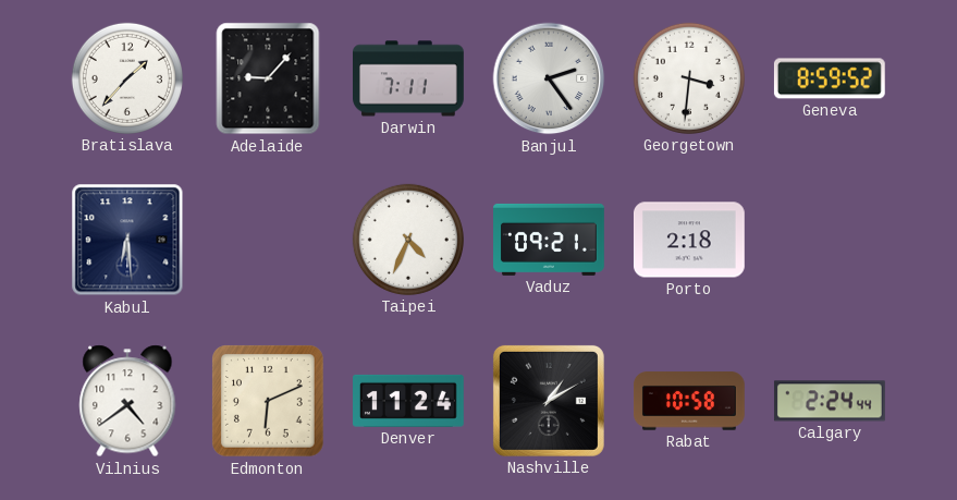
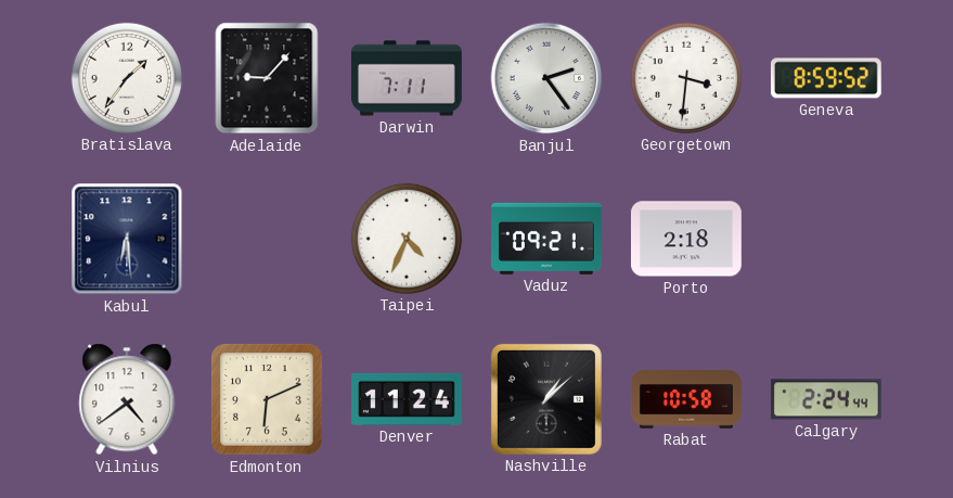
Bratislava: 1:37 -> 1:36 (127, 78)
Nashville: 1:10 -> 1:08 (546, 399)
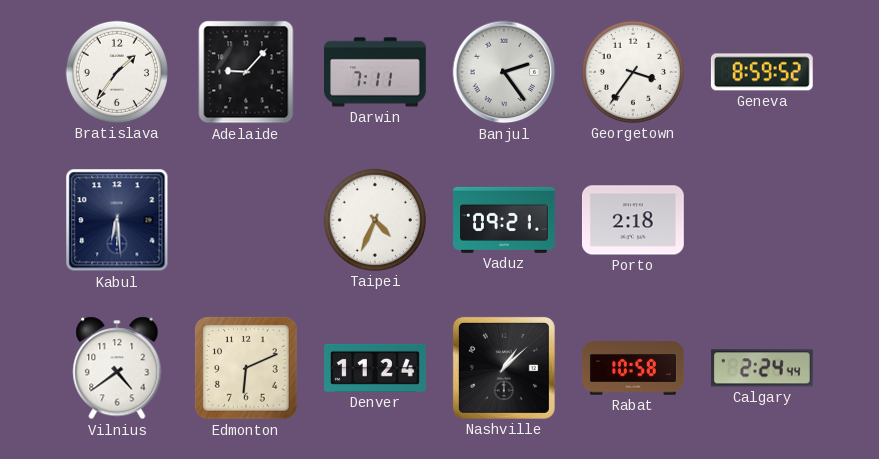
Georgetown: 3:31 -> 3:36 (633, 72)
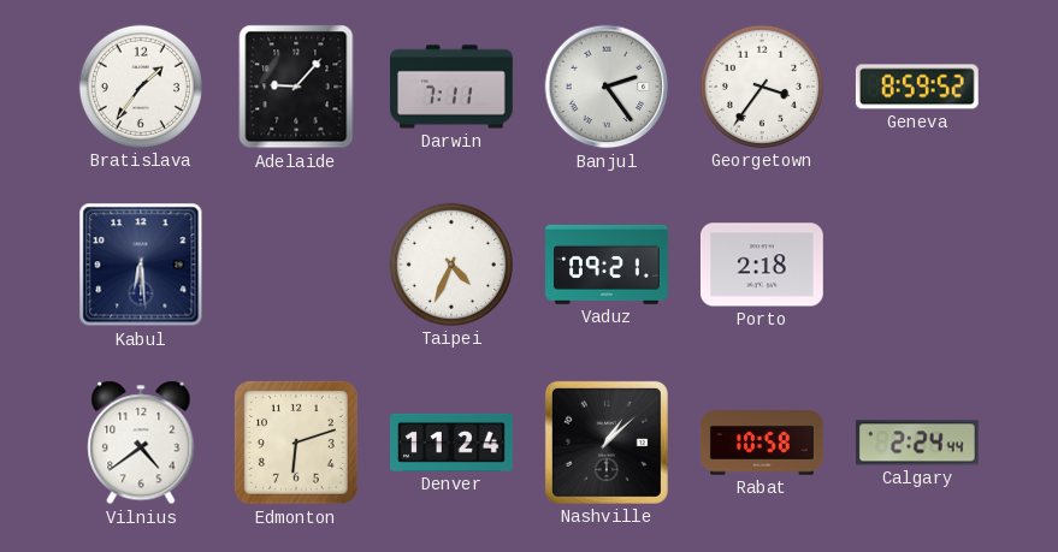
Edmonton: 6:11 -> 6:12 (297, 444)
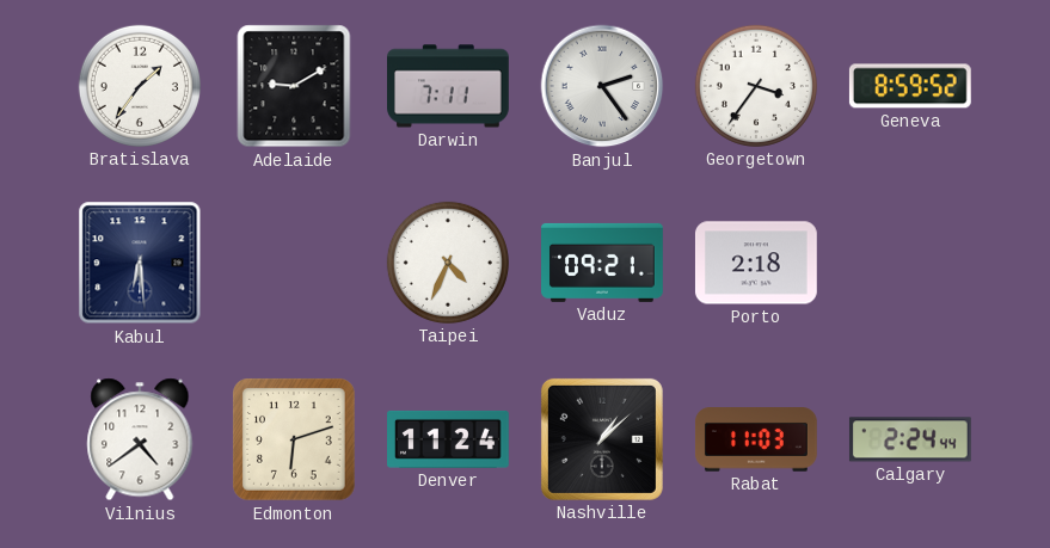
Adelaide: 9:07 -> 9:10 (294, 86)
Rabat: 10:58 -> 11:03 (756, 439)
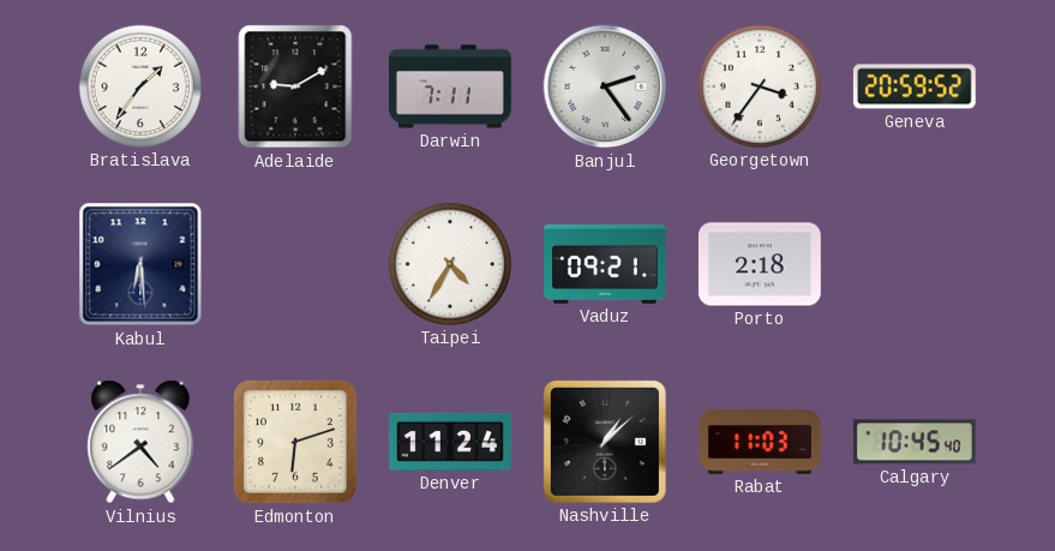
Geneva: 8:59 -> 20:59 (915, 86)
Taipei: 4:34 -> 4:35 (450, 264)
Calgary: 2:24 -> 10:45 (915, 442)
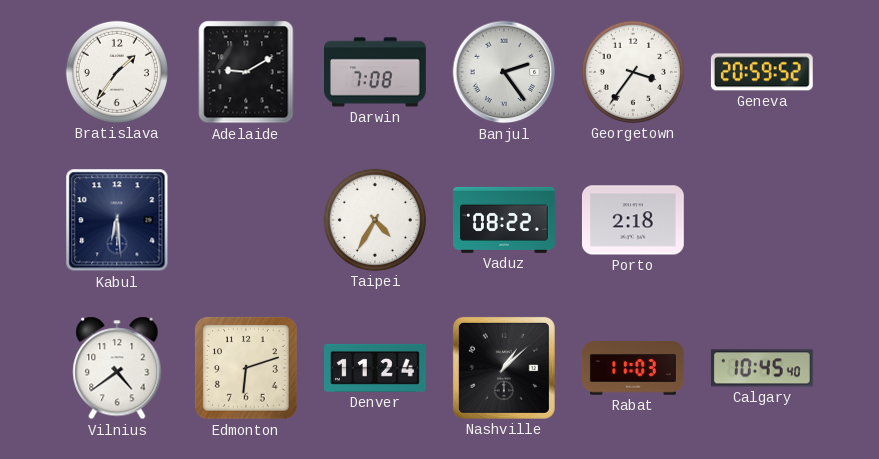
Darwin: 7:11 -> 7:08 (376, 72)
Vaduz: 09:21 -> 08:22 (505, 220)
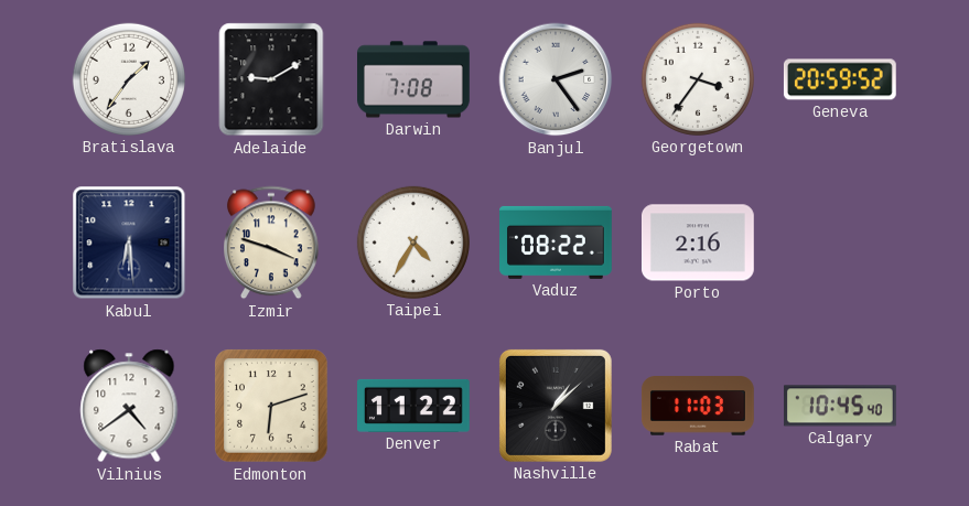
Izmir: none -> 3:48 (272, 243)
Porto: 2:18 -> 2:16 (698, 243)
Denver: 11:24 -> 11:22 (414, 406)
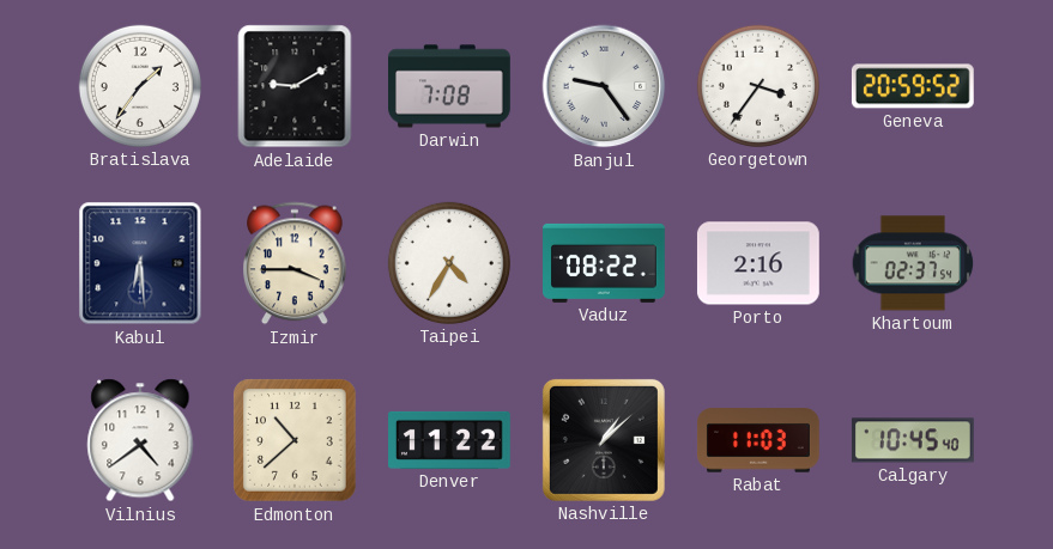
Banjul: 2:24 -> 9:24 (604, 86)
Izmir: 3:48 -> 3:45 (296, 263)
Khartoum: none -> 02:37 (913, 263)
Edmonton: 6:12 -> 10:38 (296, 441)
